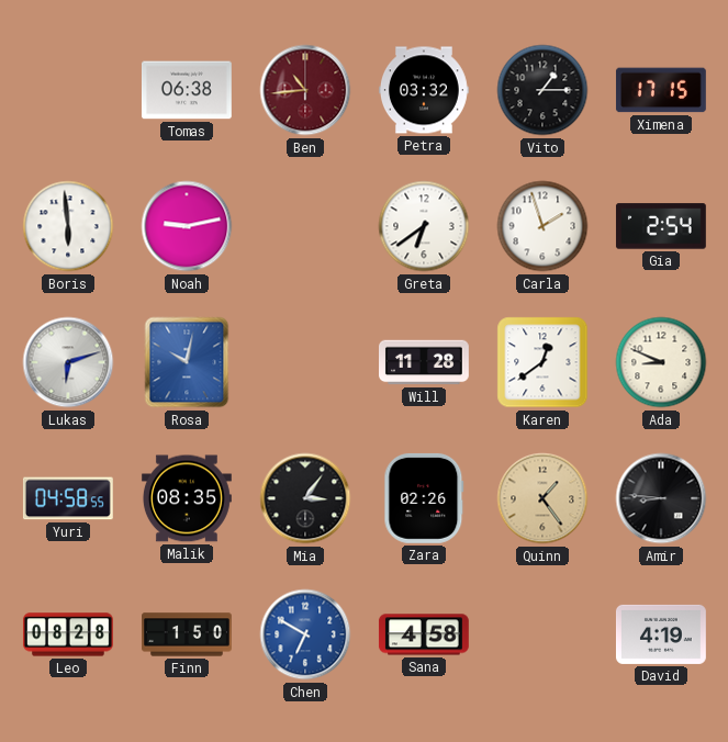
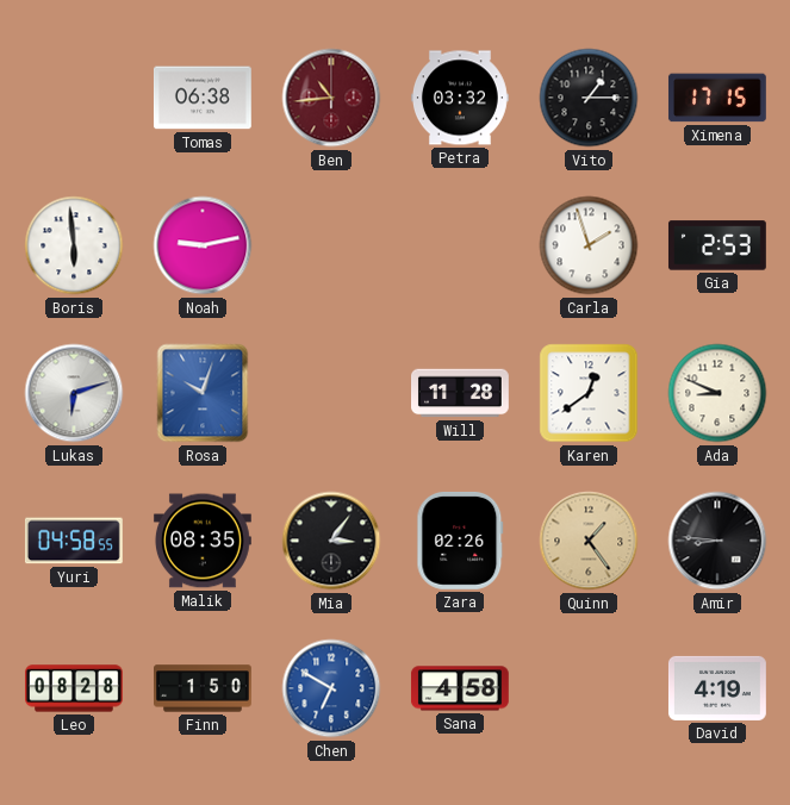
Greta: 6:39 -> none (424, 226)
Gia: 2:54 -> 2:53 (717, 245)
Rosa: 10:02 -> 10:03 (203, 393)
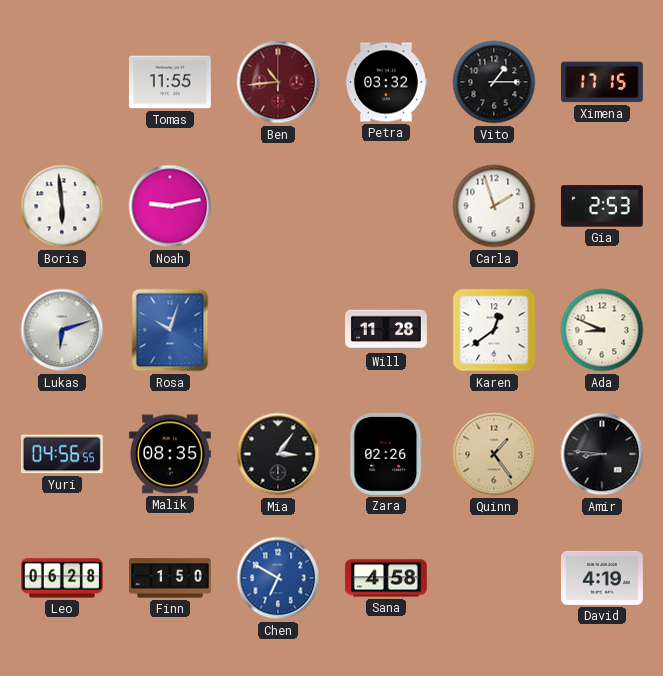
Tomas: 06:38 -> 11:55 (170, 82)
Yuri: 04:58 -> 04:56 (62, 454)
Leo: 08:28 -> 06:28 (63, 578)
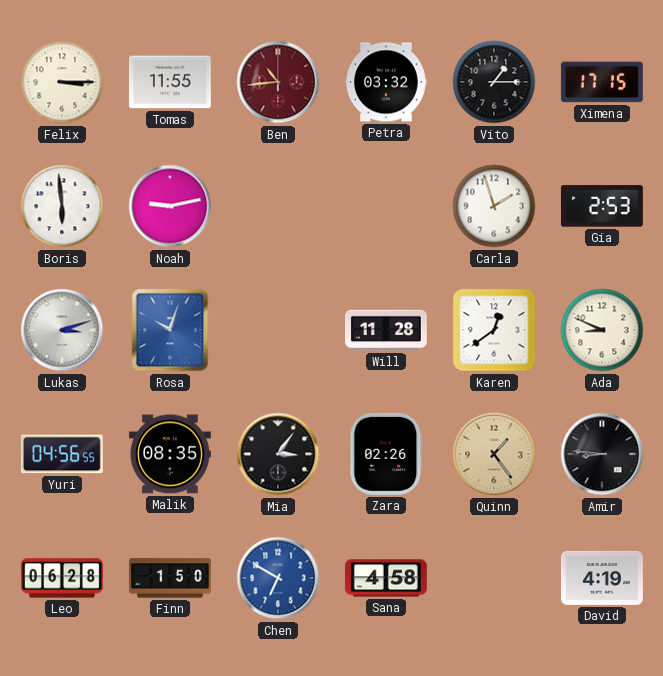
Felix: none -> 3:15 (62, 82)
Lukas: 6:12 -> 3:12 (62, 330)
